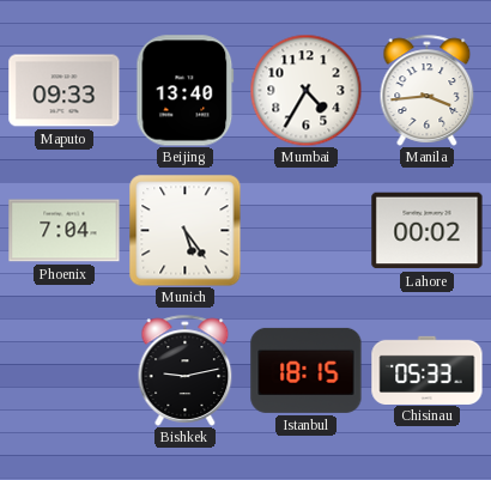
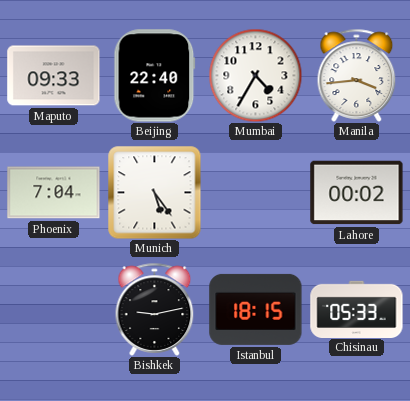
Beijing: 13:40 -> 22:40 (155, 76)
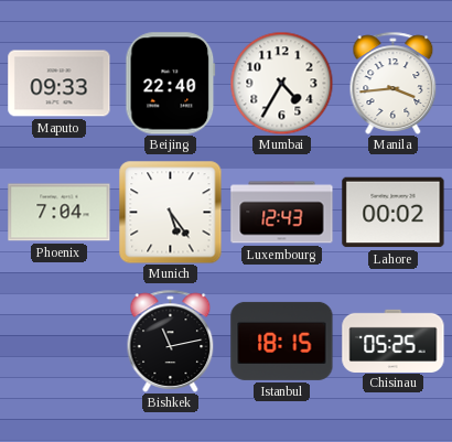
Luxembourg: none -> 12:43 (282, 213)
Bishkek: 9:13 -> 11:13 (171, 341)
Chisinau: 05:33 -> 05:25 (394, 341)
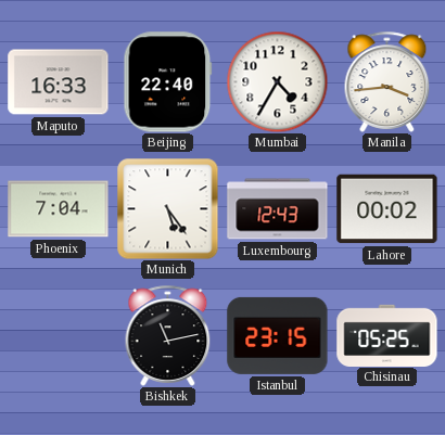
Maputo: 09:33 -> 16:33 (59, 82)
Istanbul: 18:15 -> 23:15 (278, 335)
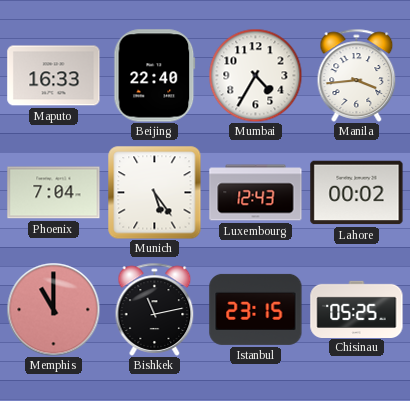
Memphis: none -> 11:00 (53, 309)
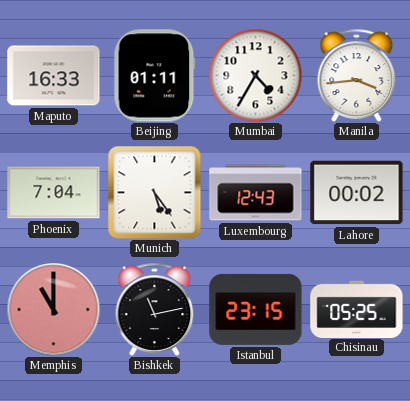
Beijing: 22:40 -> 01:11 (155, 76)
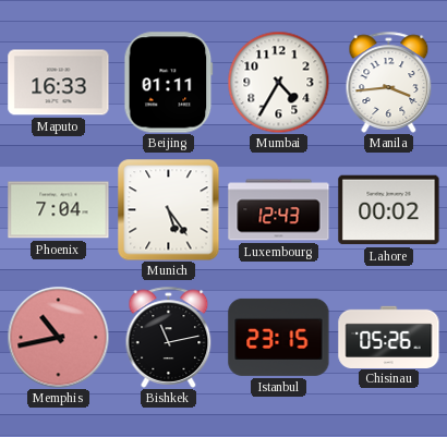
Memphis: 11:00 -> 10:43 (58, 337)
Chisinau: 05:25 -> 05:26 (389, 337)
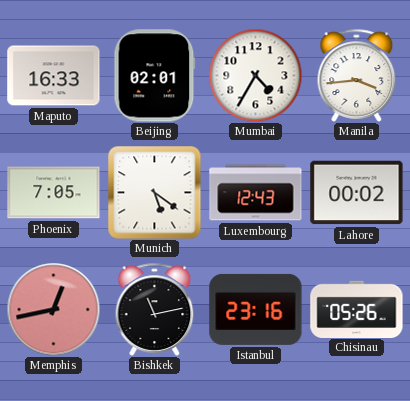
Beijing: 01:11 -> 02:01 (155, 76)
Phoenix: 7:04 -> 7:05 (54, 193)
Munich: 5:24 -> 5:21 (155, 193)
Memphis: 10:43 -> 12:43 (53, 309)
Istanbul: 23:15 -> 23:16 (256, 309)
